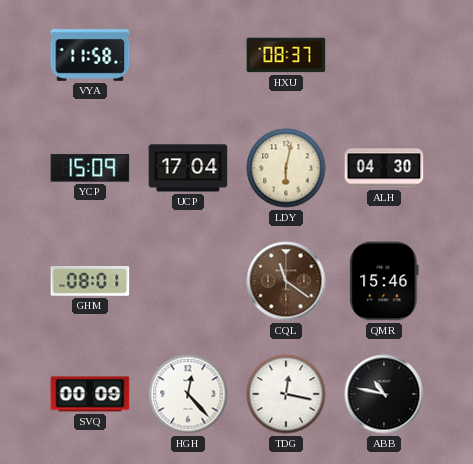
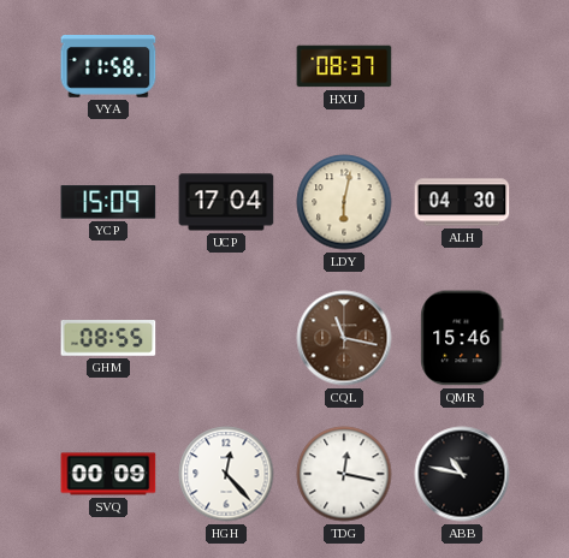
GHM: 08:01 -> 08:55 (108, 339)
CQL: 11:21 -> 11:17 (344, 338)
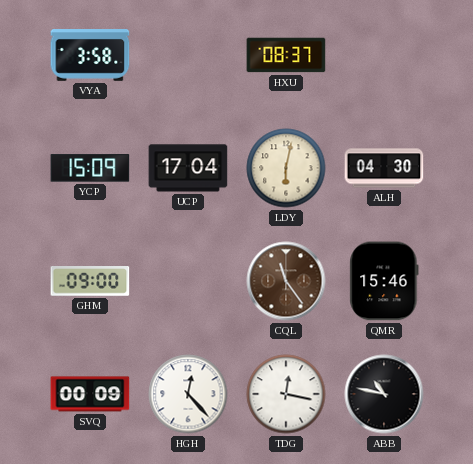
VYA: 11:58 -> 3:58 (90, 56)
GHM: 08:55 -> 09:00 (90, 282)
CQL: 11:17 -> 11:24 (286, 281)
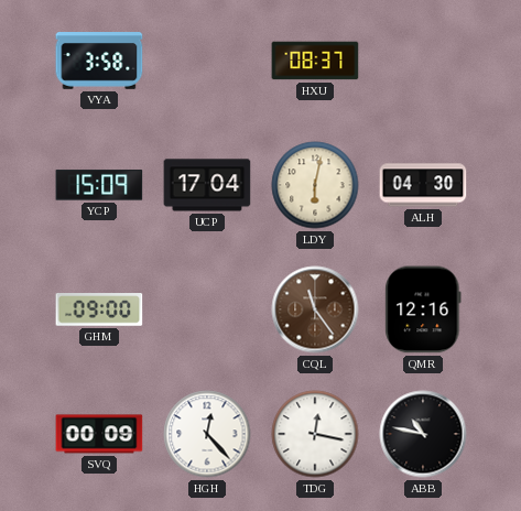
QMR: 15:46 -> 12:16 (423, 309)
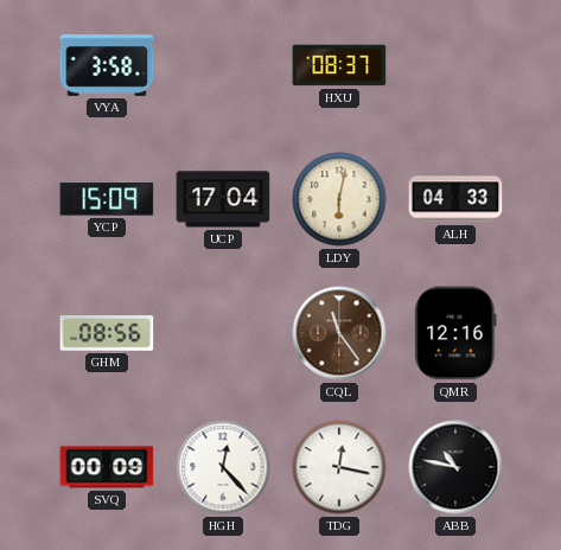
ALH: 04:30 -> 04:33 (455, 199)
GHM: 09:00 -> 08:56 (107, 334)
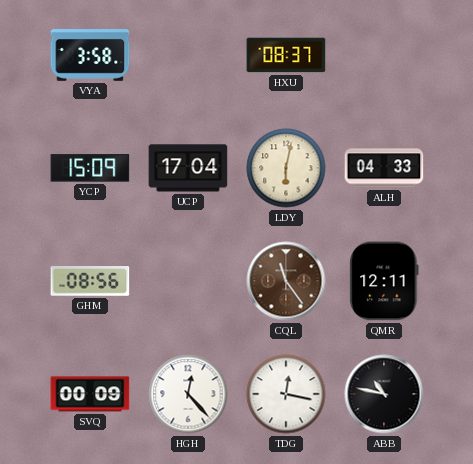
QMR: 12:16 -> 12:11 (384, 281)
